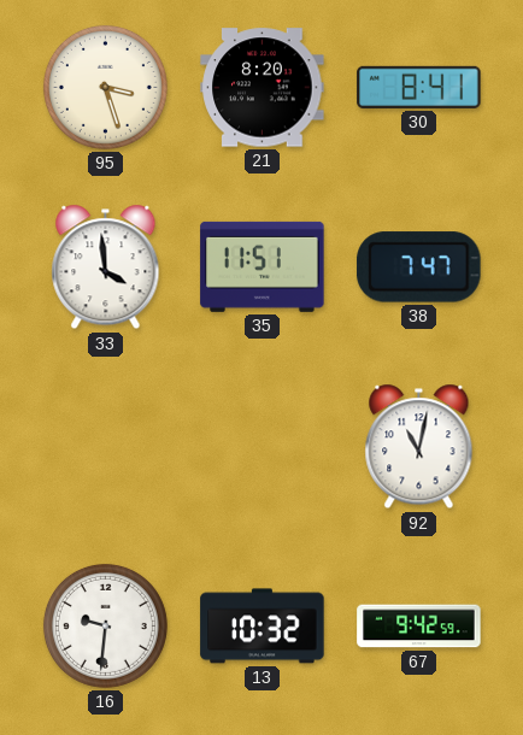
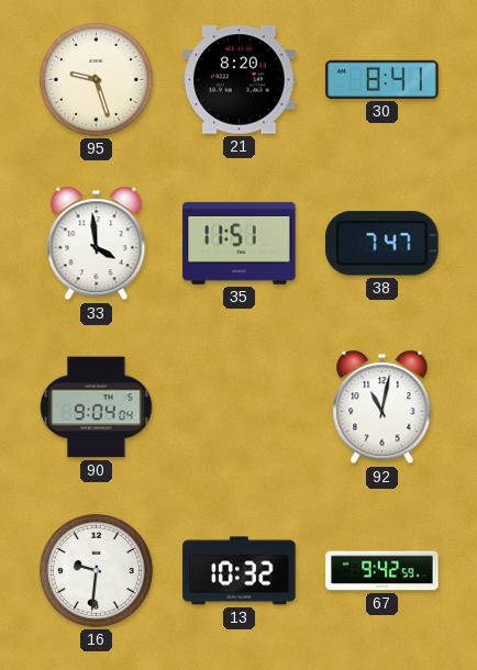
95: 3:27 -> 9:27 (96, 79)
90: none -> 9:04 (97, 407)
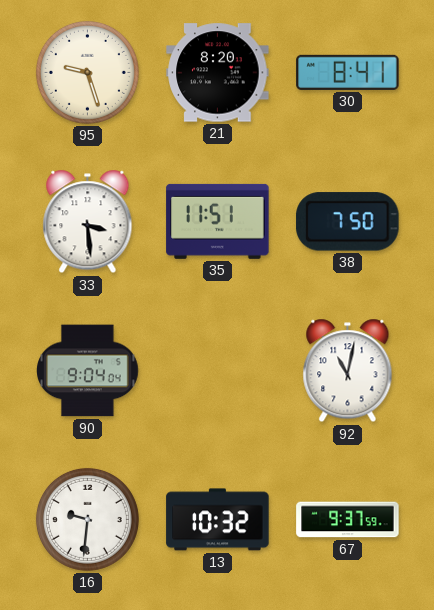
33: 3:59 -> 3:29 (88, 222)
38: 7:47 -> 7:50 (348, 222)
67: 9:42 -> 9:37 (348, 520)
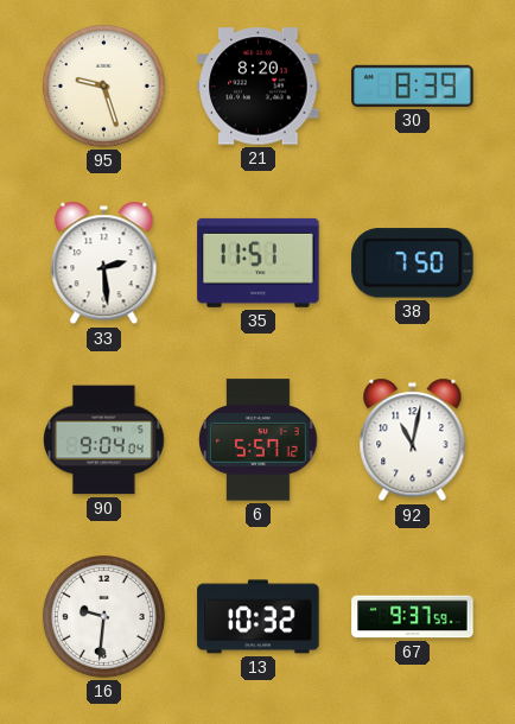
30: 8:41 -> 8:39 (413, 85)
33: 3:29 -> 2:29 (104, 263)
6: none -> 5:57 (259, 440)
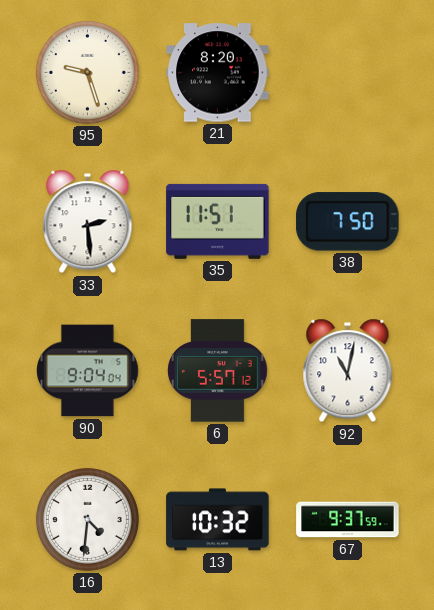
30: 8:39 -> none (413, 85)
16: 9:31 -> 4:31 (87, 519)
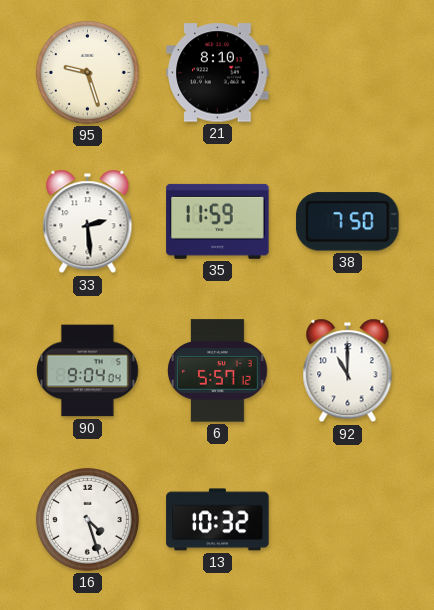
21: 8:20 -> 8:10 (218, 73)
35: 11:51 -> 11:59 (218, 221)
92: 11:02 -> 11:00 (348, 371)
16: 4:31 -> 4:27 (87, 519)
67: 9:37 -> none (348, 520)
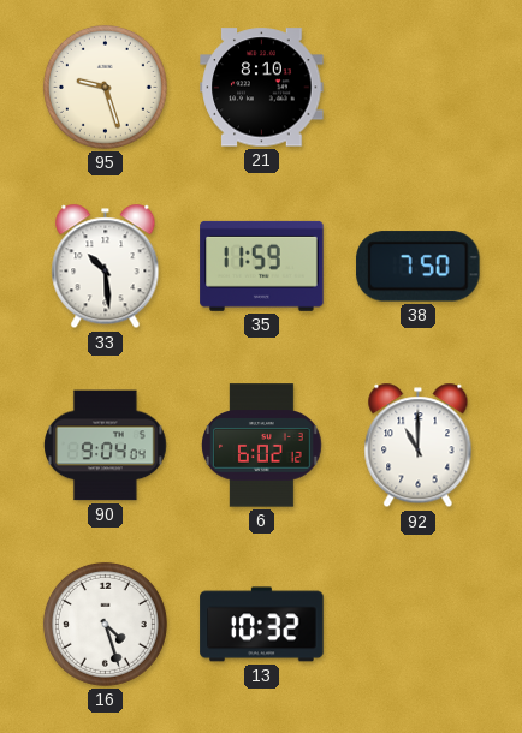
33: 2:29 -> 10:29 (106, 267)
6: 5:57 -> 6:02 (262, 446)
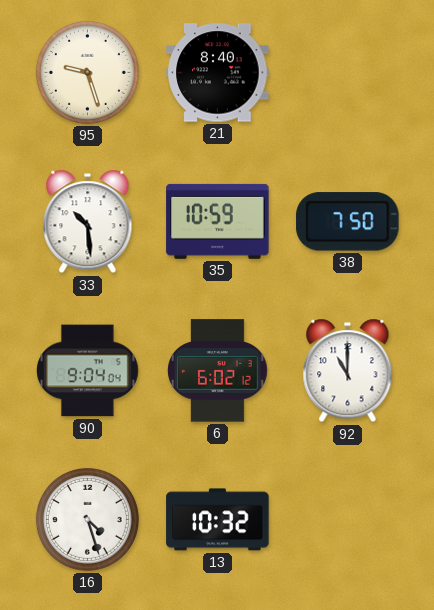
21: 8:10 -> 8:40 (218, 73)
35: 11:59 -> 10:59 (218, 221)
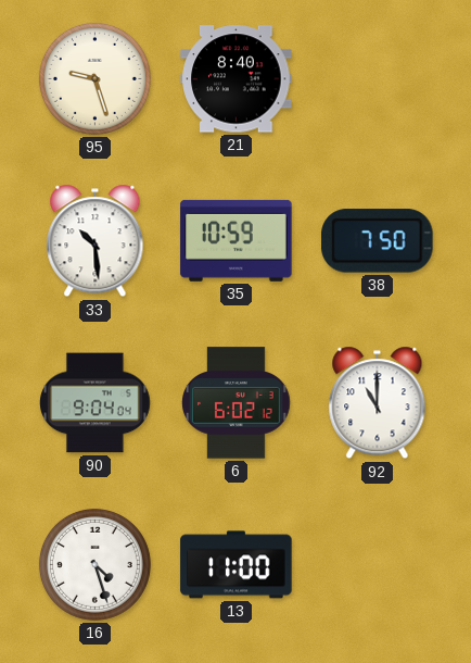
13: 10:32 -> 11:00 (237, 565)
